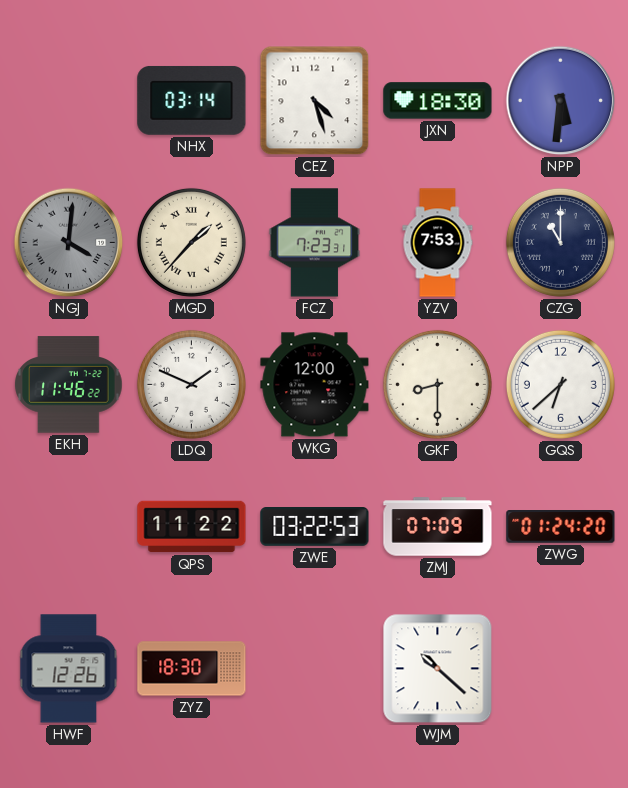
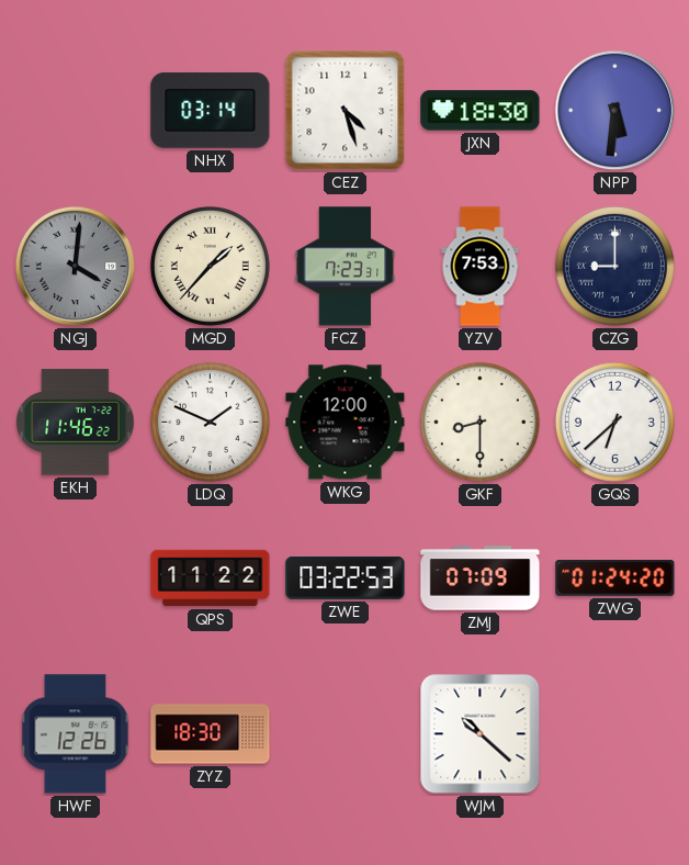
CZG: 11:00 -> 9:00 (614, 266)
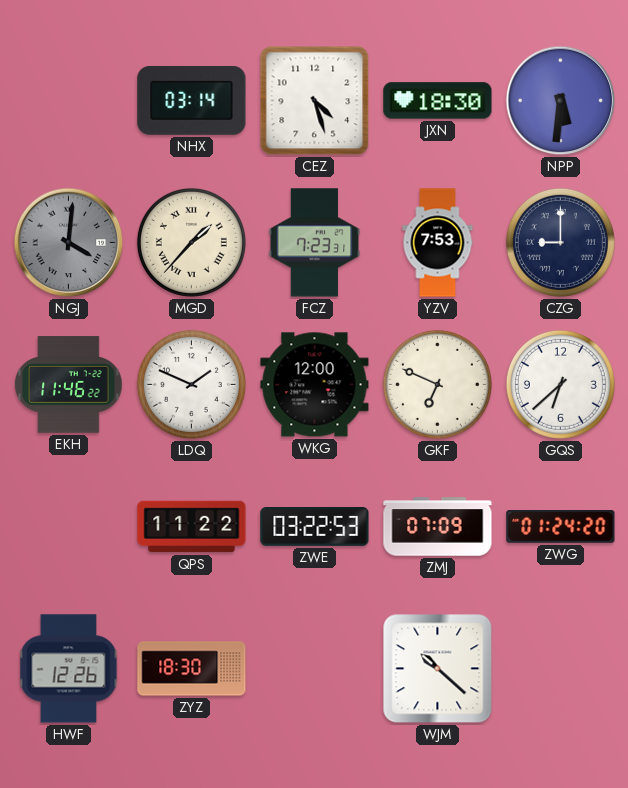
GKF: 8:30 -> 6:49 (437, 384)
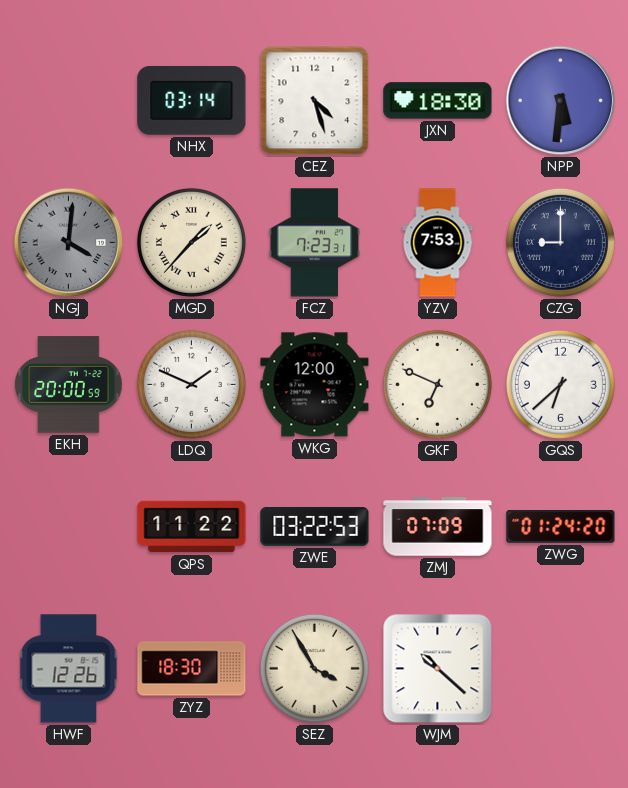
EKH: 11:46 -> 20:00 (69, 385)
SEZ: none -> 3:55 (314, 668)
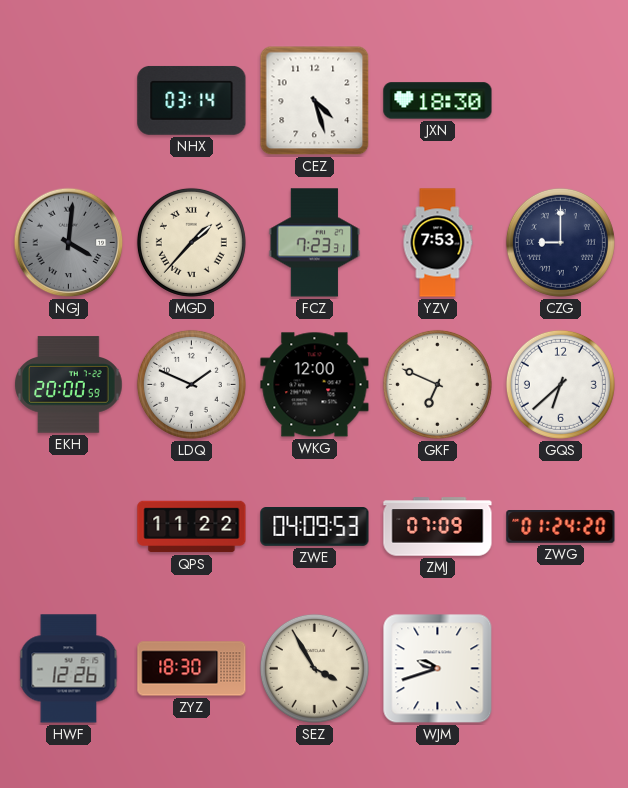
NPP: 5:31 -> none (561, 101)
ZWE: 03:22 -> 04:09 (315, 527)
WJM: 10:22 -> 9:42 (438, 669)
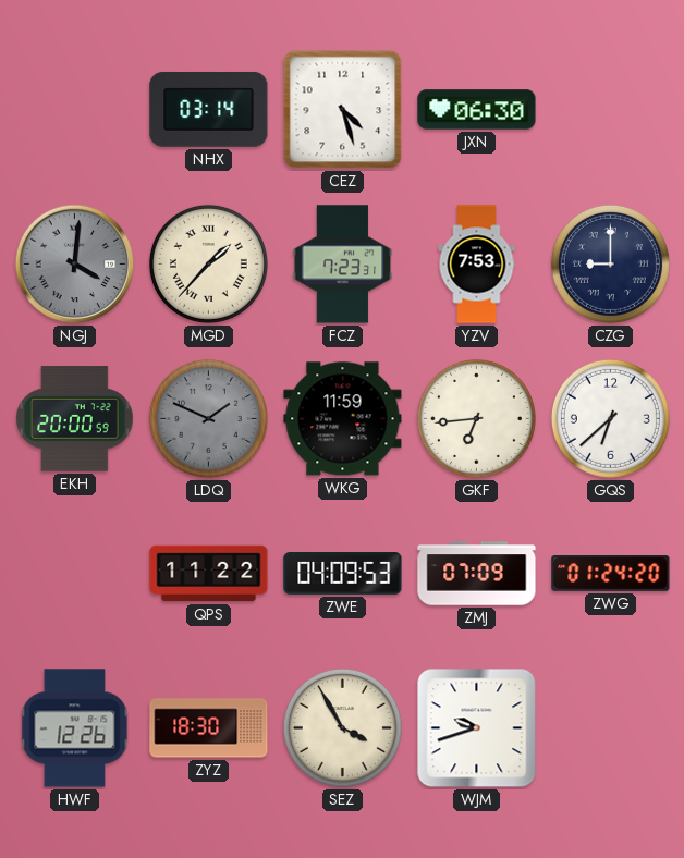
JXN: 18:30 -> 06:30 (477, 110)
LDQ dial: white -> grey (208, 418)
WKG: 12:00 -> 11:59 (343, 419)
GKF: 6:49 -> 6:44 (476, 418)
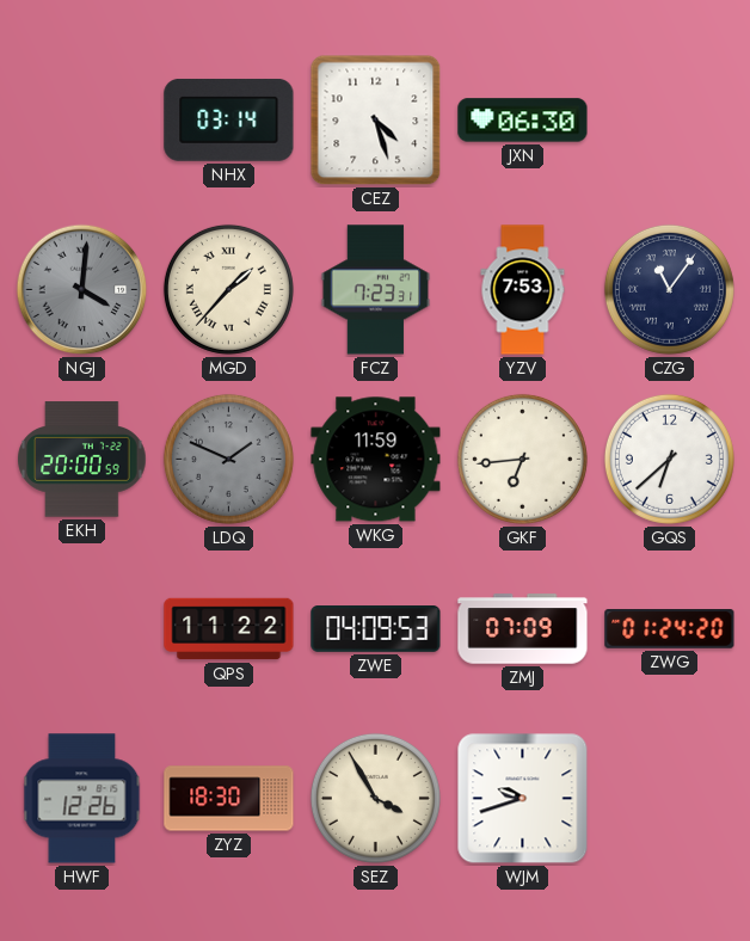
CZG: 9:00 -> 11:06 (669, 289)
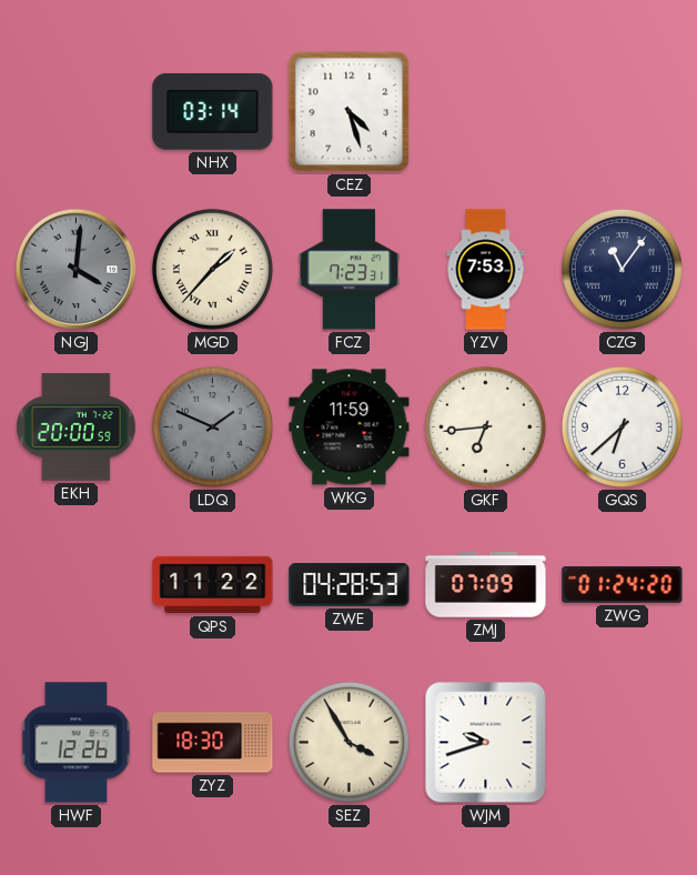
JXN: 06:30 -> none (523, 121)
ZWE: 04:09 -> 04:28 (350, 585)
